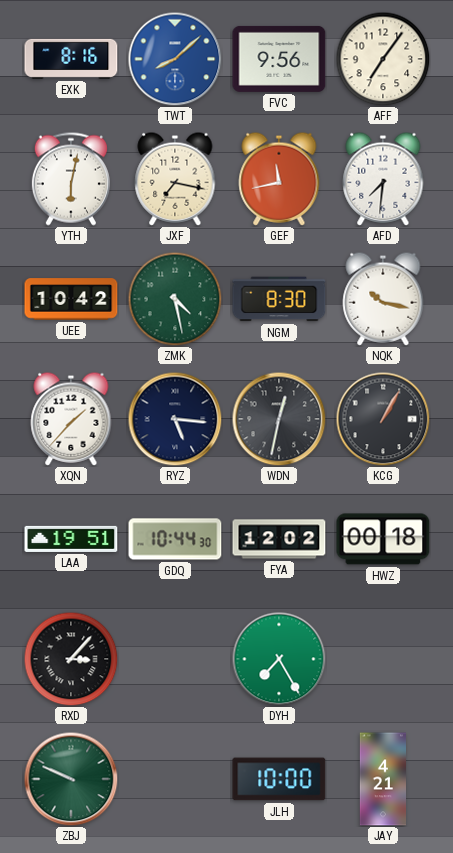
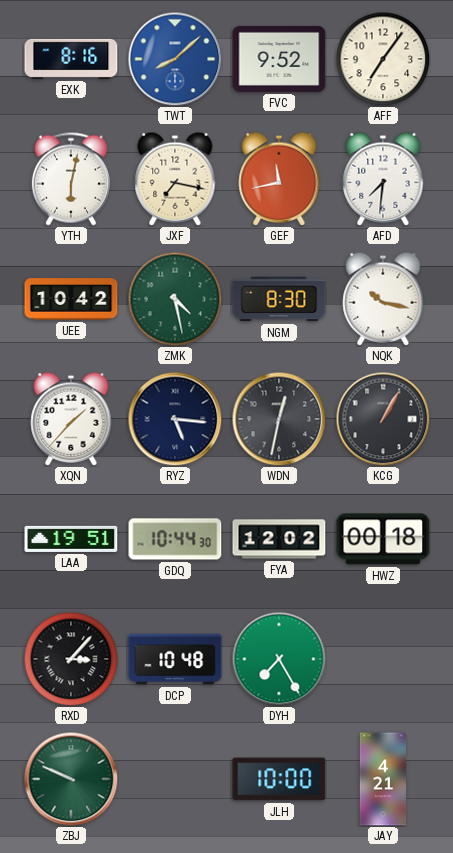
FVC: 9:56 -> 9:52 (279, 59)
DCP: none -> 10:48 (175, 659)
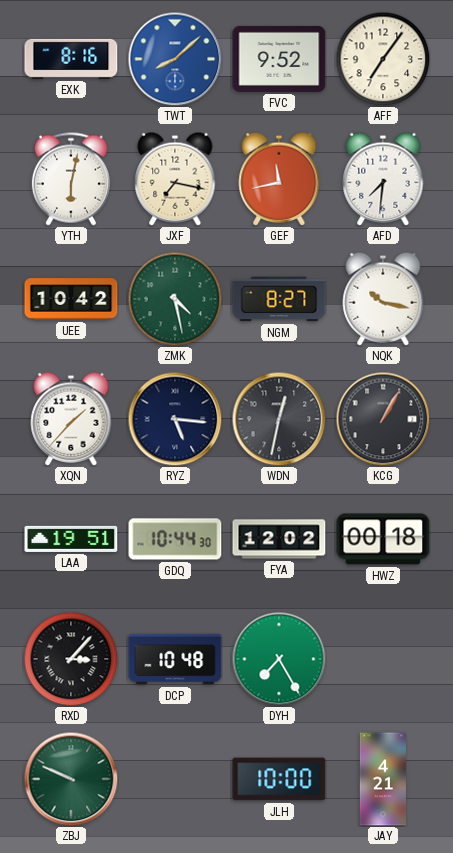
NGM: 8:30 -> 8:27 (279, 299)
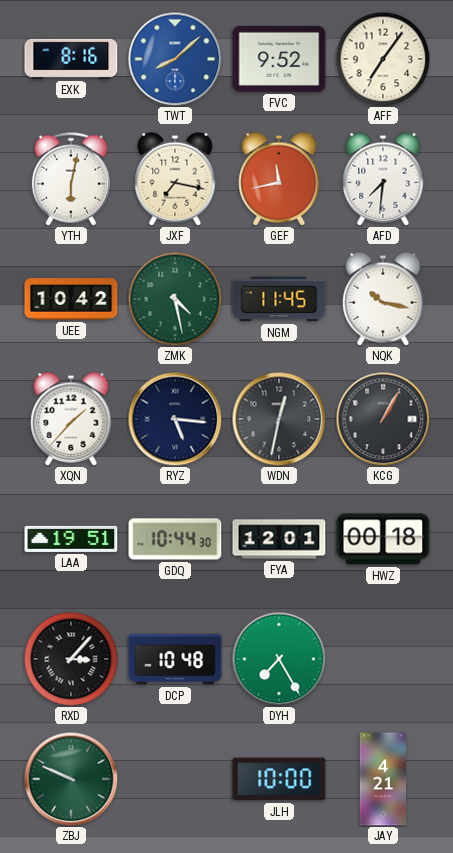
NGM: 8:27 -> 11:45 (279, 299)
FYA: 12:02 -> 12:01 (279, 539)
